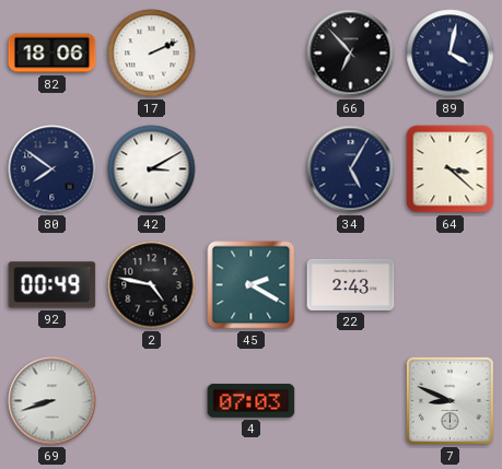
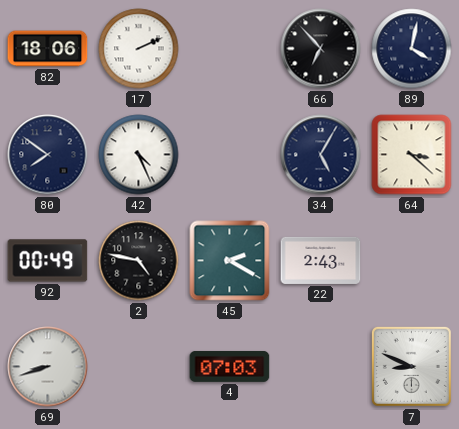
42: 3:10 -> 4:26 (139, 155)
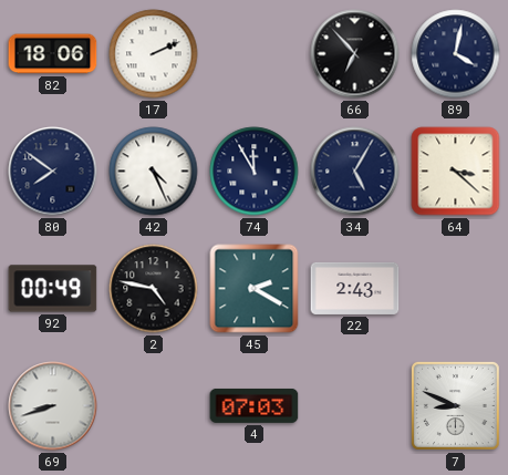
74: none -> 11:55 (255, 172)
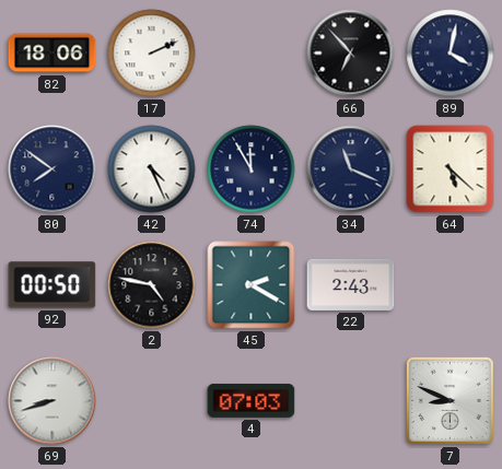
34: 5:05 -> 11:19 (351, 169)
64: 3:22 -> 5:22 (451, 169)
92: 00:49 -> 00:50 (52, 285)
